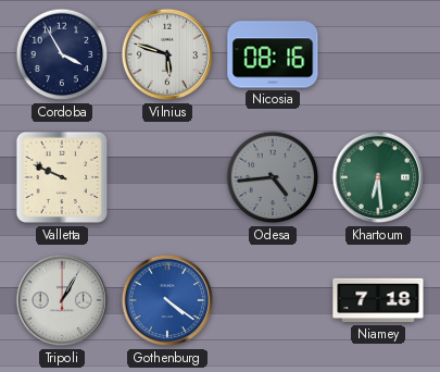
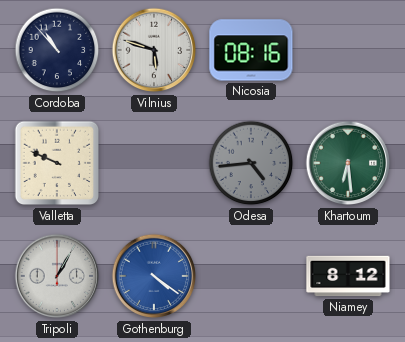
Cordoba: 3:55 -> 10:53 (57, 50)
Niamey: 7:18 -> 8:12 (348, 276)
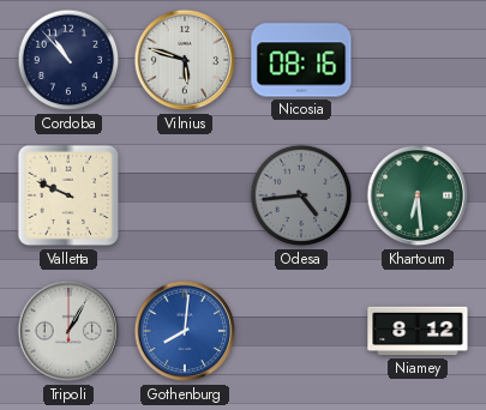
Gothenburg: 4:21 -> 8:01 (185, 331)
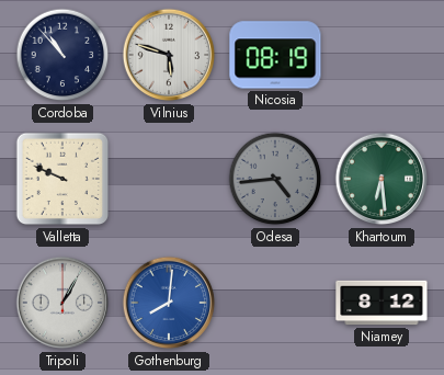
Nicosia: 08:16 -> 08:19 (275, 55)
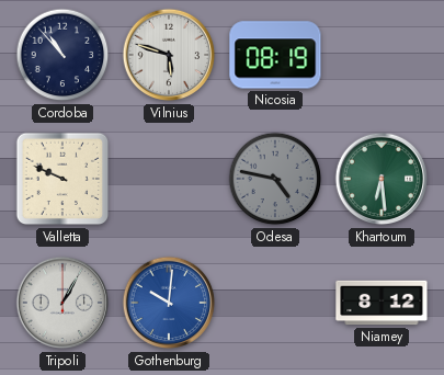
Odesa: 4:44 -> 4:47 (275, 179)
Gothenburg: 8:01 -> 10:01 (169, 303)
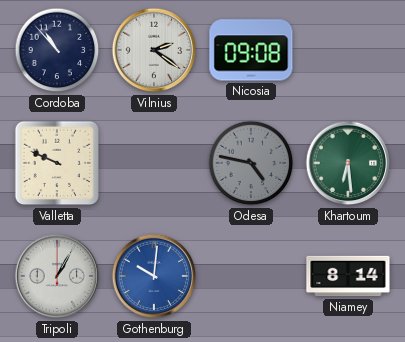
Vilnius: 5:48 -> 2:21 (154, 50)
Nicosia: 08:19 -> 09:08 (251, 50)
Niamey: 8:12 -> 8:14 (348, 276)
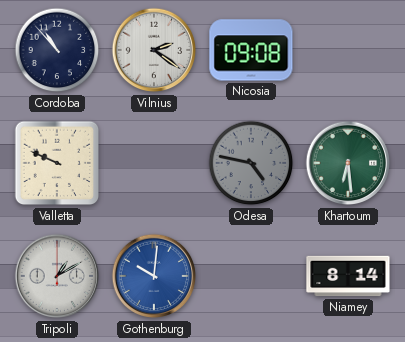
Tripoli: 1:05 -> 1:10 (57, 276)
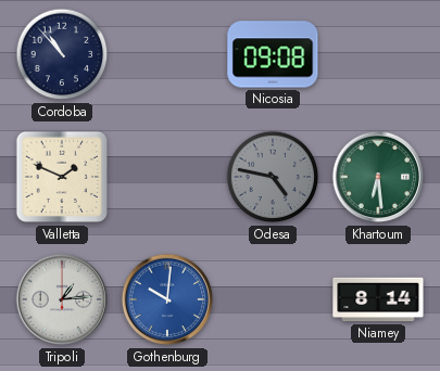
Vilnius: 2:21 -> none (154, 50)
Valletta: 9:49 -> 1:49 (62, 177)
Tripoli: 1:10 -> 1:14 (62, 299)
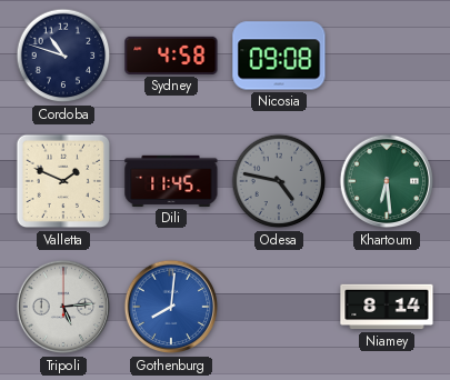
Cordoba: 10:53 -> 10:48 (63, 56)
Sydney: none -> 4:58 (171, 56)
Dili: none -> 11:45 (171, 181)
Tripoli: 1:14 -> 5:14 (63, 307)
Gothenburg: 10:01 -> 8:01 (171, 307)
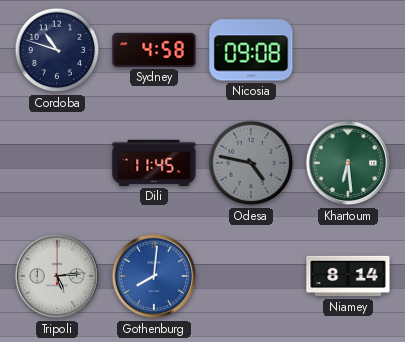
Valletta: 1:49 -> none (63, 181)
